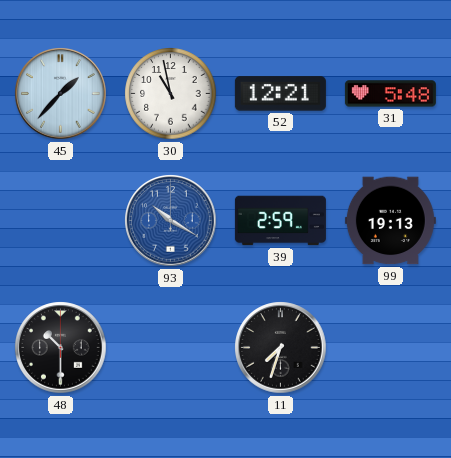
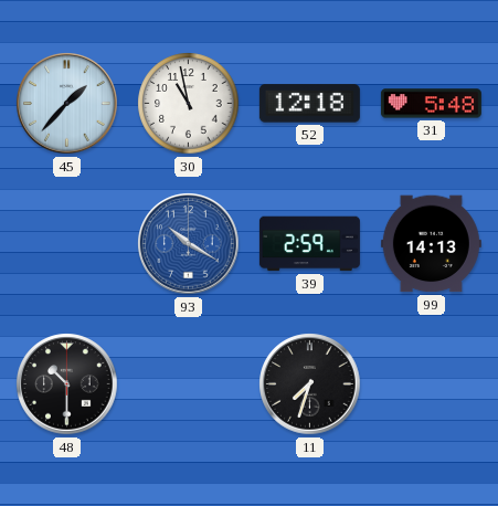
52: 12:21 -> 12:18 (309, 104)
99: 19:13 -> 14:13 (431, 244)
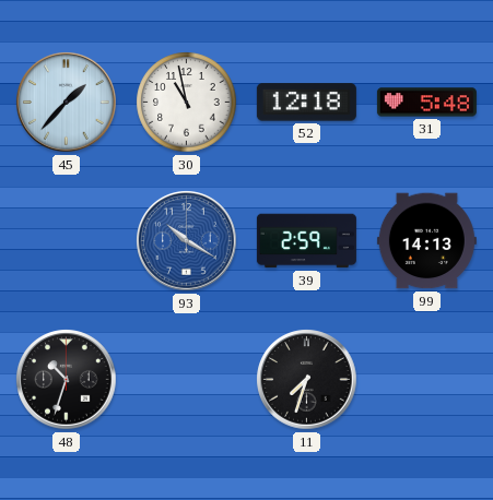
48: 10:30 -> 10:33 (67, 380)
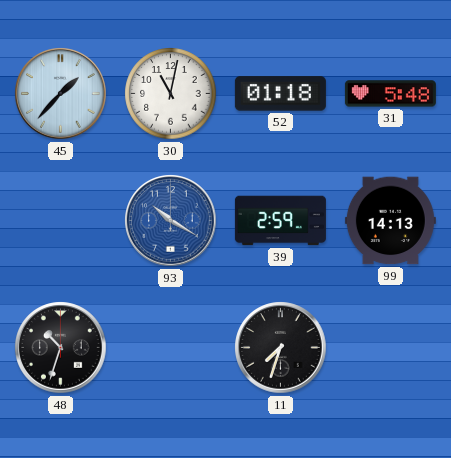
30: 10:58 -> 11:02 (171, 94)
52: 12:18 -> 01:18 (280, 94)
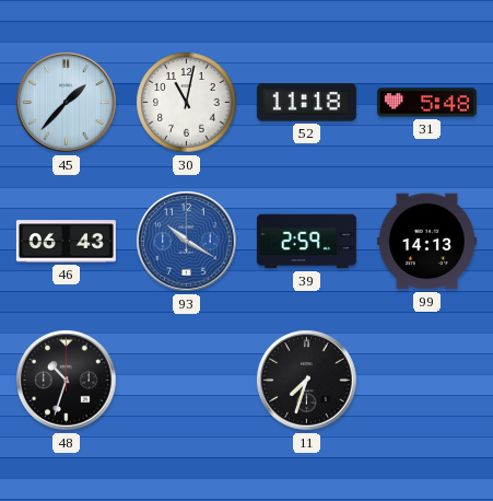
52: 01:18 -> 11:18 (306, 103)
46: none -> 06:43 (66, 242)
